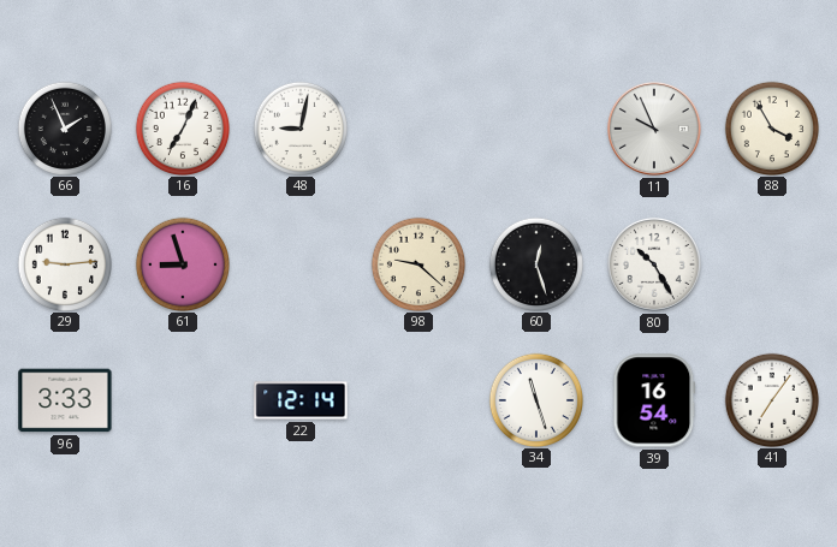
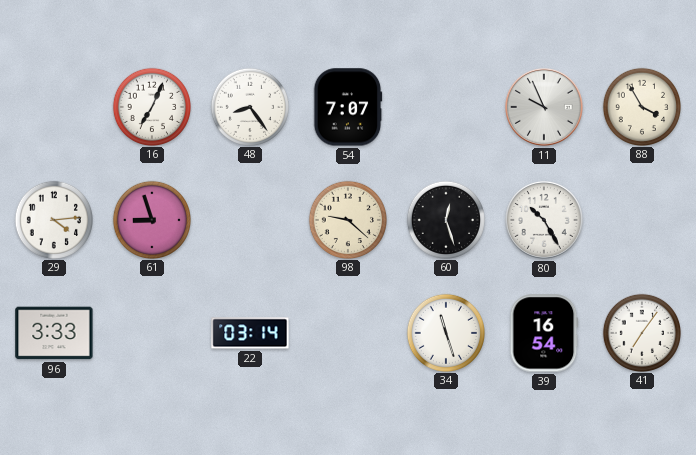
66: 1:56 -> none (64, 127)
48: 9:02 -> 8:24 (249, 106)
54: none -> 7:07 (348, 107)
29: 9:14 -> 4:14 (53, 219)
22: 12:14 -> 03:14 (250, 333)
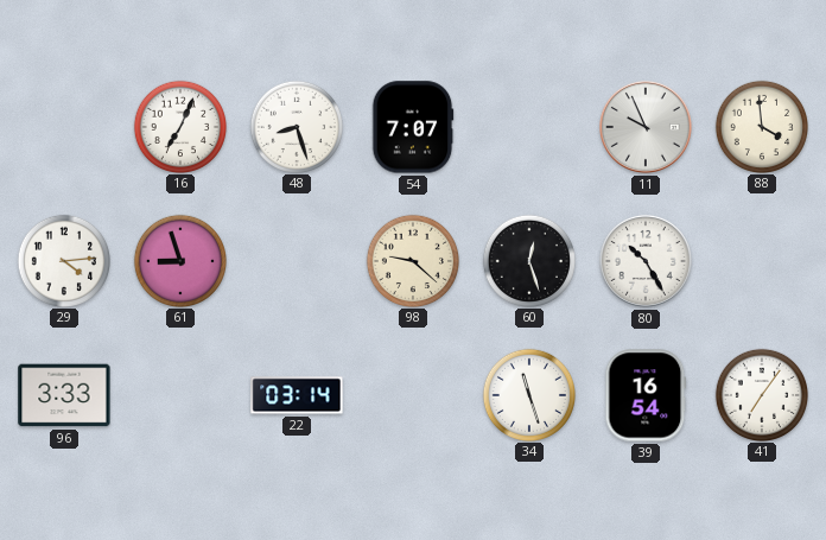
48: 8:24 -> 8:27 (296, 126)
88: 3:55 -> 3:59 (761, 126)
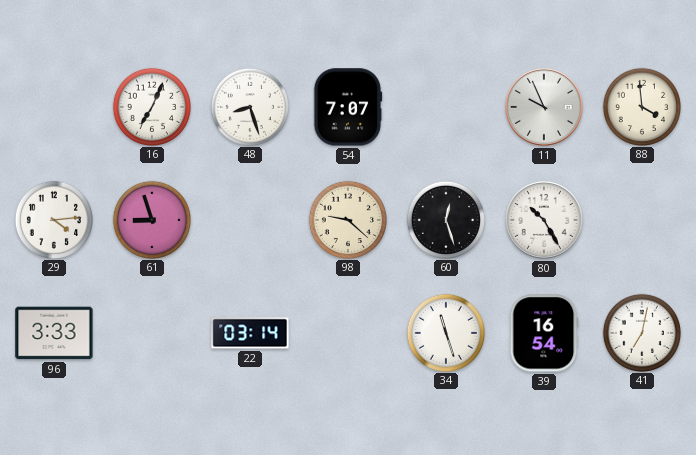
41: 7:06 -> 7:02 (641, 332)
